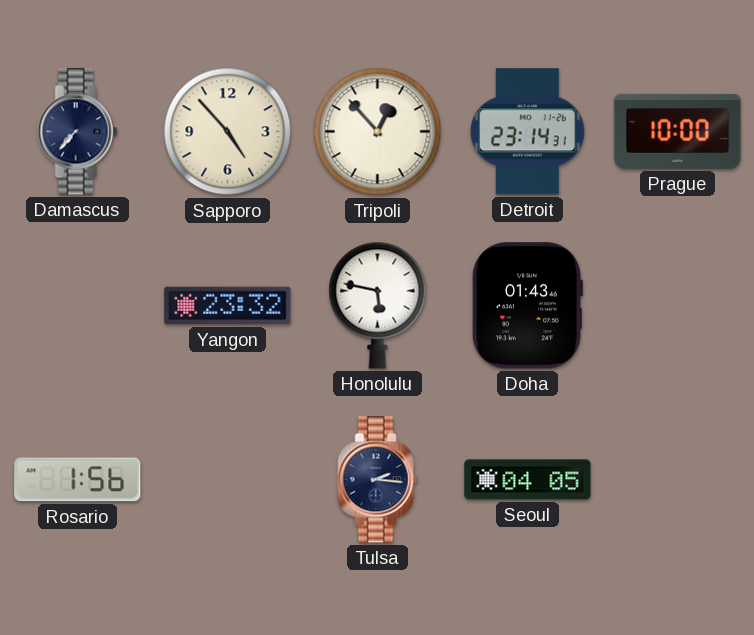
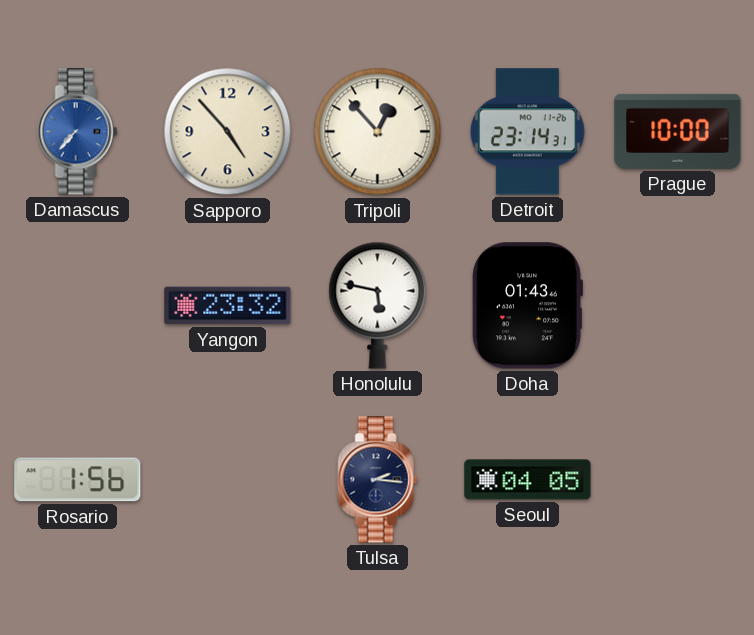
Damascus dial: navy -> blue (78, 132)
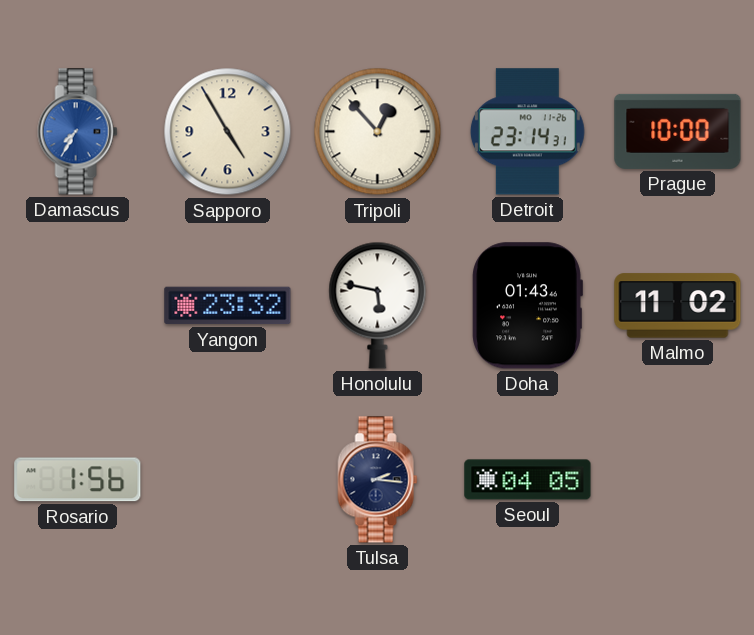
Damascus: 7:37 -> 7:35 (78, 132)
Sapporo: 4:53 -> 4:55 (228, 132)
Malmo: none -> 11:02 (678, 306)
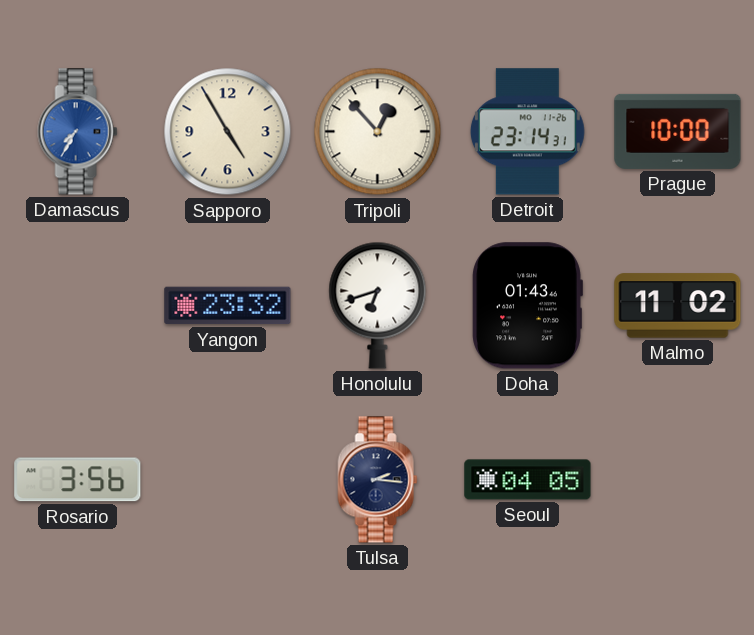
Honolulu: 5:47 -> 6:42 (378, 305)
Rosario: 1:56 -> 3:56 (78, 480)
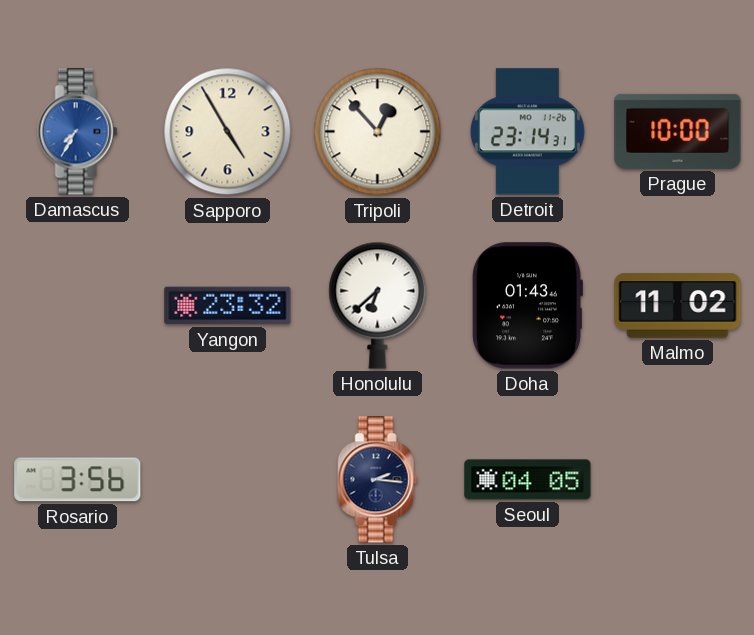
Honolulu: 6:42 -> 6:38 (378, 305)
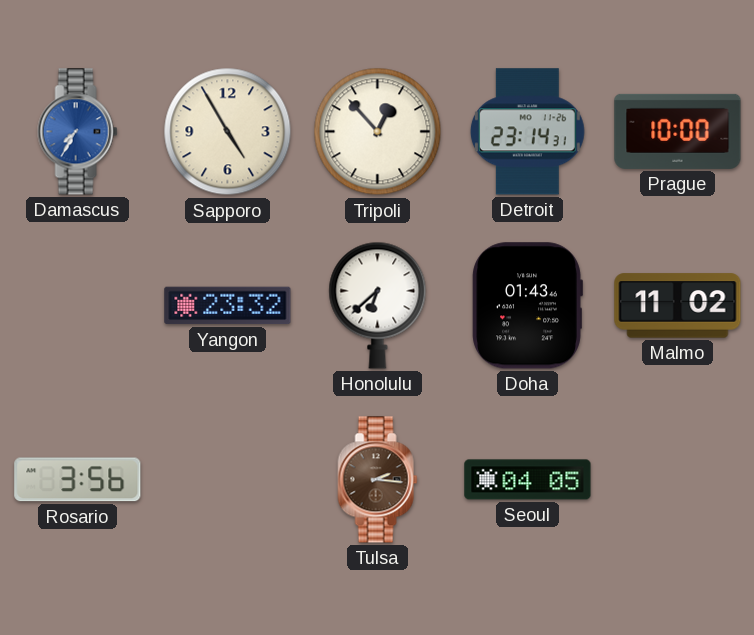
Tulsa dial: navy -> brown (378, 480)
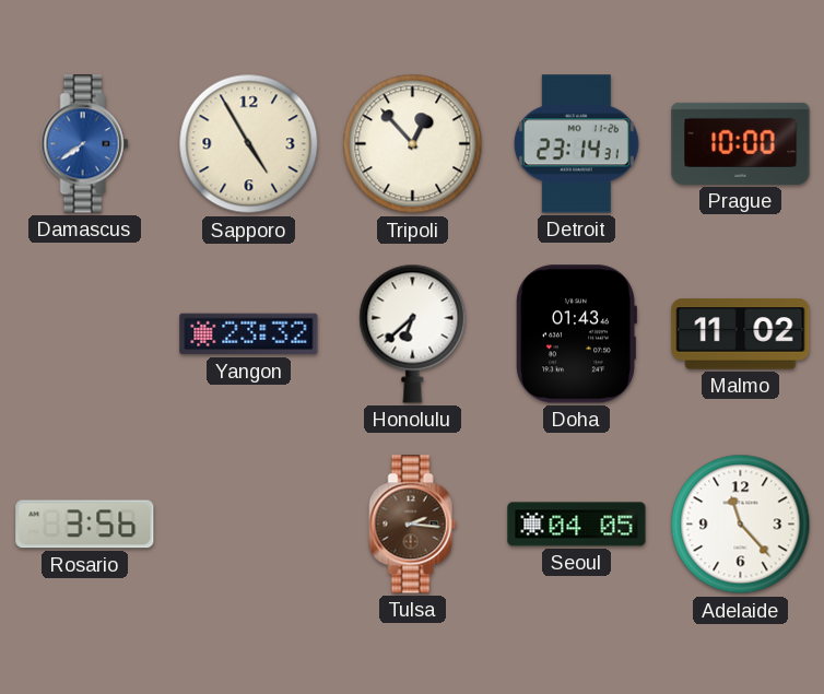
Damascus: 7:35 -> 7:39 (85, 144)
Adelaide: none -> 11:23 (741, 525)
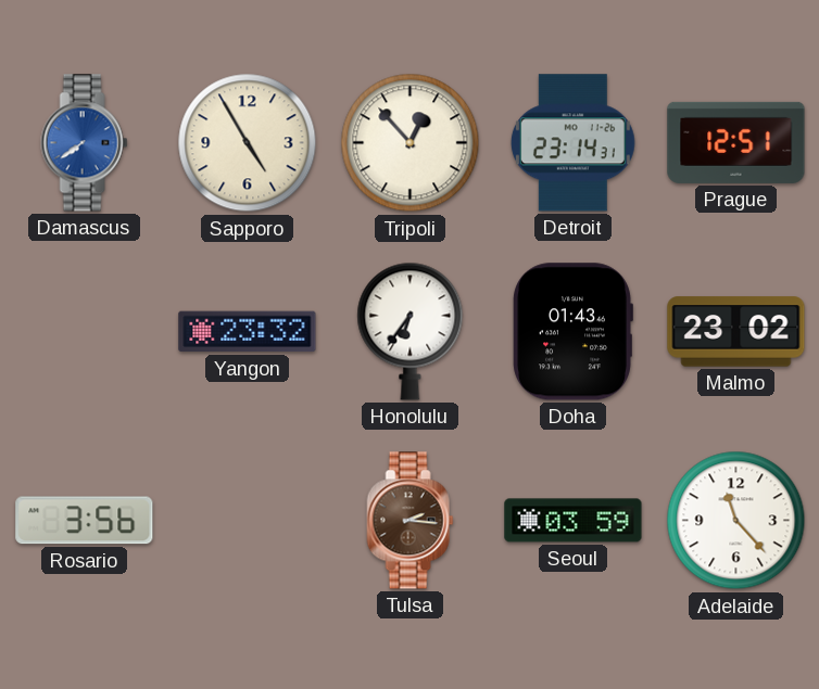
Prague: 10:00 -> 12:51 (736, 142)
Honolulu: 6:38 -> 6:36 (411, 331)
Malmo: 11:02 -> 23:02 (736, 332)
Seoul: 04:05 -> 03:59 (574, 521)
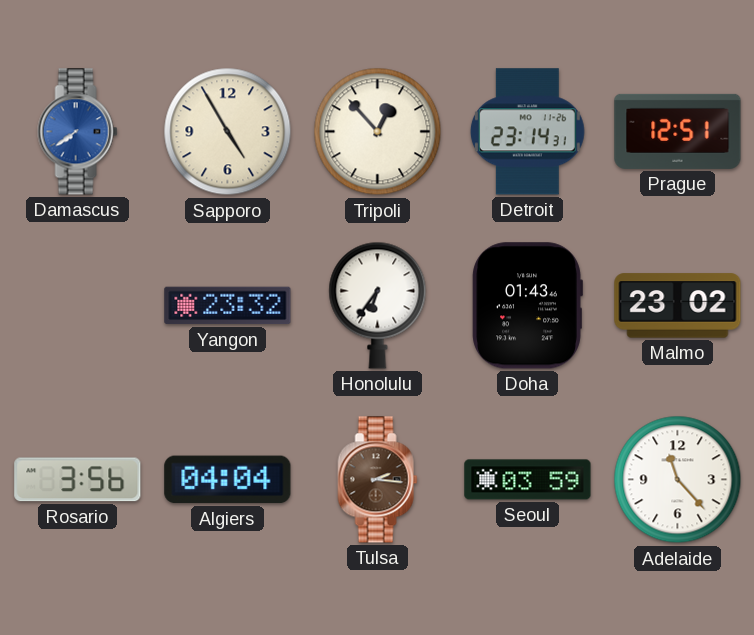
Algiers: none -> 04:04 (228, 480)
